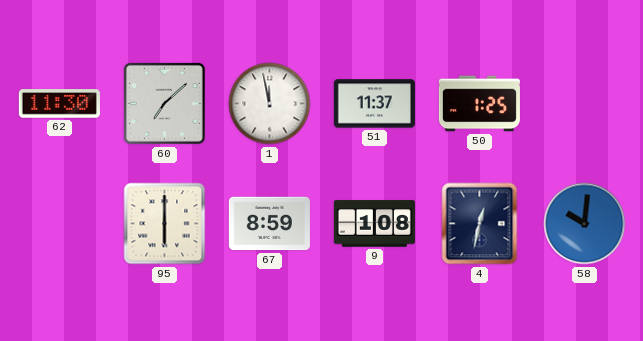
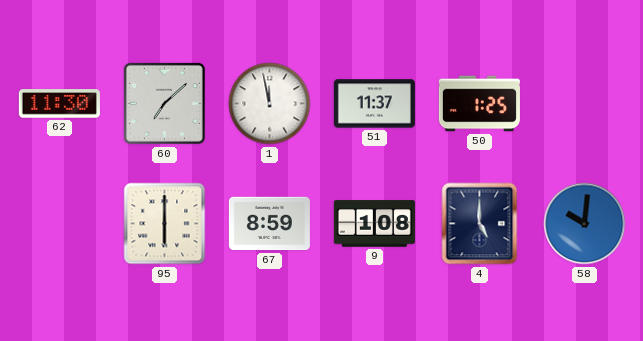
4: 12:32 -> 5:00 (480, 224)
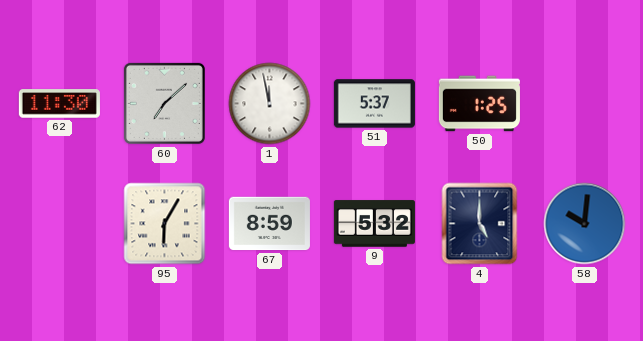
51: 11:37 -> 5:37 (374, 104)
95: 6:00 -> 6:05 (165, 224)
9: 1:08 -> 5:32 (374, 224)
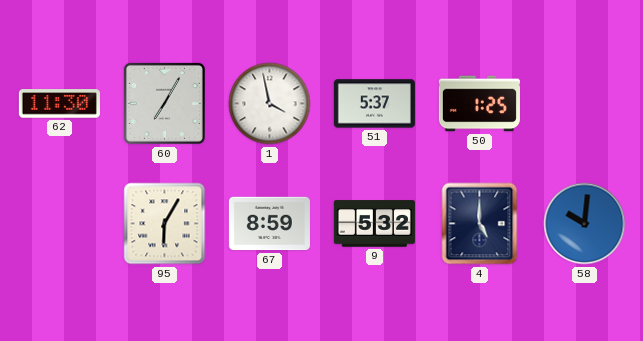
60: 7:08 -> 7:05 (164, 103)
1: 11:58 -> 3:58 (270, 104)
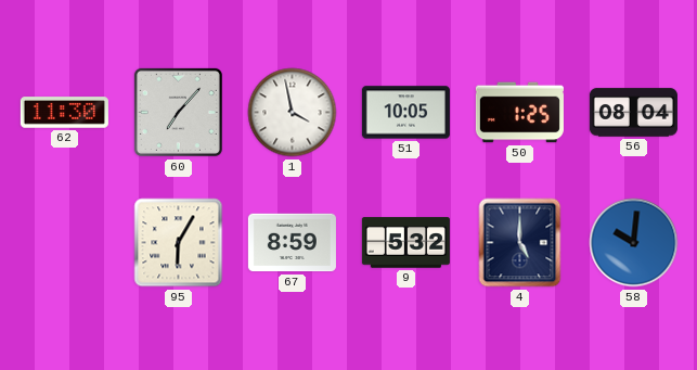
60: 7:05 -> 7:07 (178, 112)
51: 5:37 -> 10:05 (405, 113)
56: none -> 08:04 (633, 113)
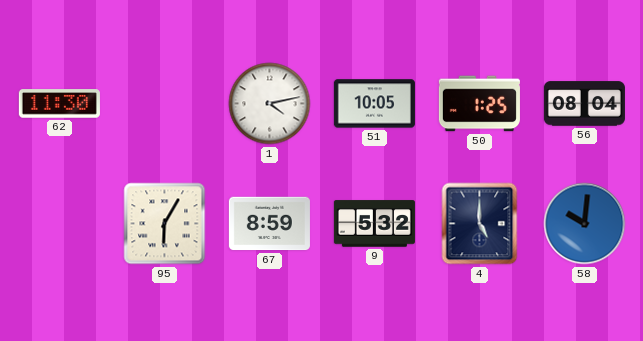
60: 7:07 -> none (178, 112)
1: 3:58 -> 4:13 (270, 104)
